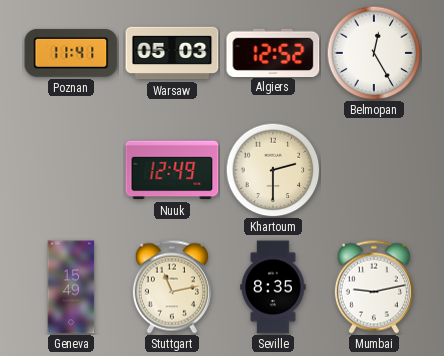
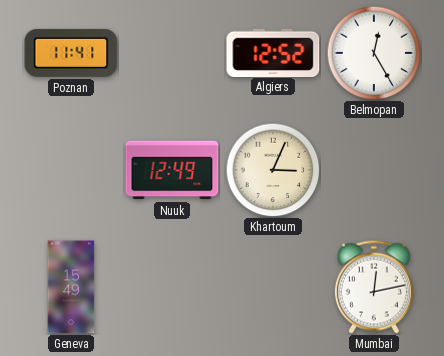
Warsaw: 05:03 -> none (172, 53)
Khartoum: 2:30 -> 3:04 (273, 170)
Stuttgart: 11:13 -> none (172, 287)
Seville: 8:35 -> none (273, 287)
Mumbai: 9:13 -> 12:13 (374, 287)
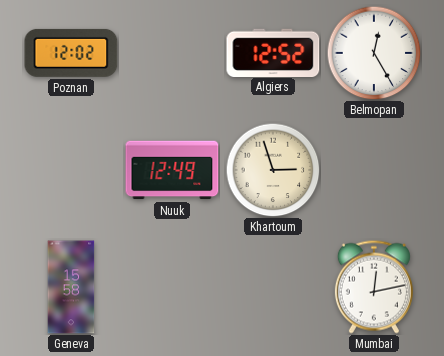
Poznan: 11:41 -> 12:02 (71, 53)
Khartoum: 3:04 -> 2:57 (273, 170)
Geneva: 15:49 -> 15:58 (71, 287)
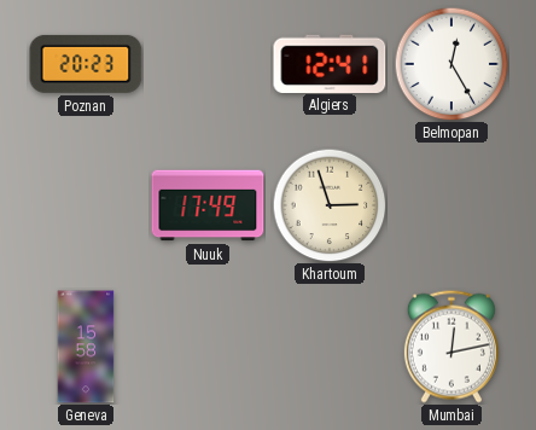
Poznan: 12:02 -> 20:23 (86, 64)
Algiers: 12:52 -> 12:41 (330, 63)
Nuuk: 12:49 -> 17:49 (208, 205)
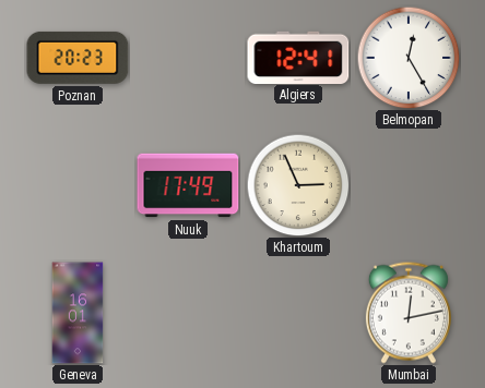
Khartoum: 2:57 -> 2:56 (298, 185)
Geneva: 15:58 -> 16:01 (78, 313)
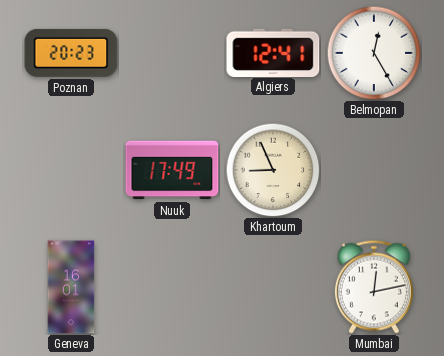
Khartoum: 2:56 -> 8:56 (273, 170)
